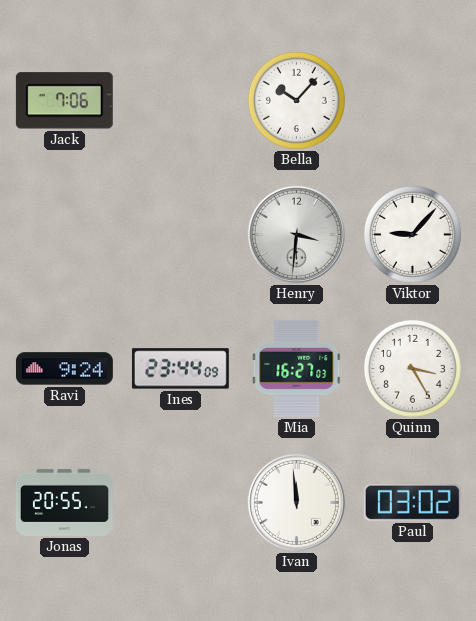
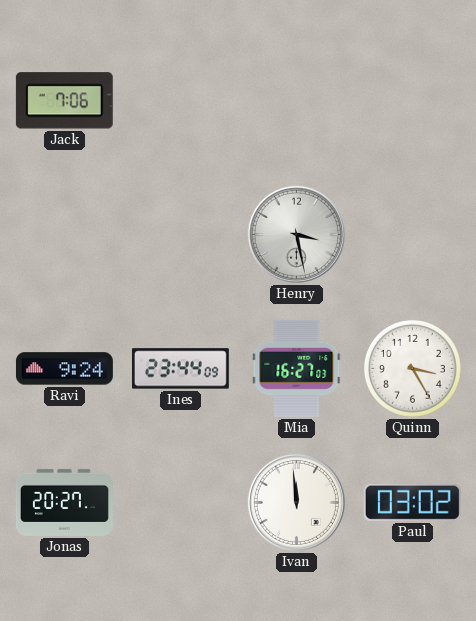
Bella: 10:07 -> none (296, 100)
Henry: 3:31 -> 3:28 (296, 234)
Viktor: 9:07 -> none (412, 234)
Jonas: 20:55 -> 20:27 (64, 502)
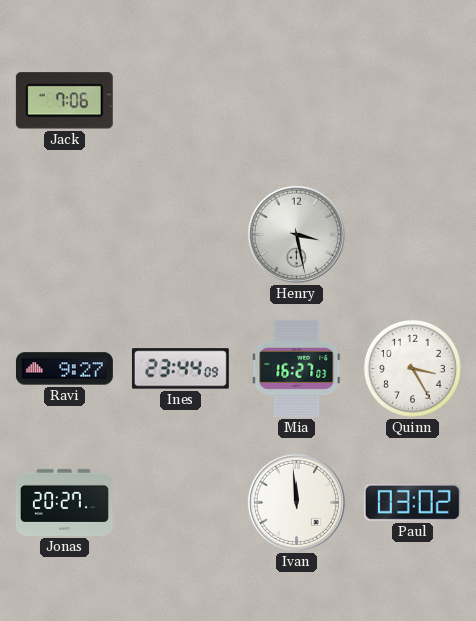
Ravi: 9:24 -> 9:27 (64, 369)
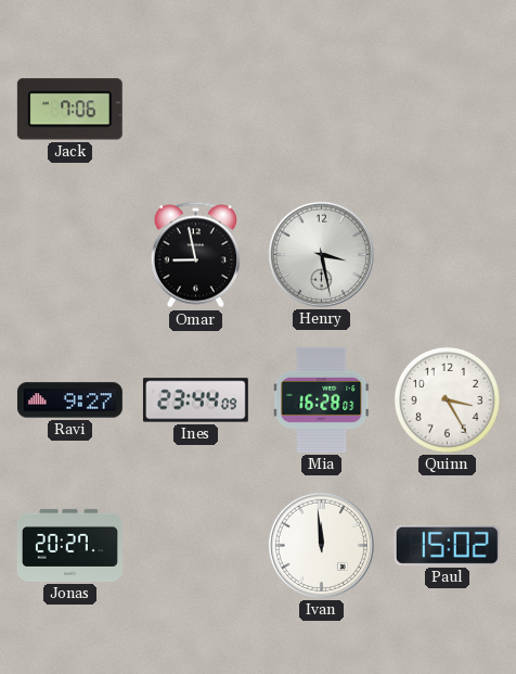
Omar: none -> 8:58 (195, 255)
Mia: 16:27 -> 16:28 (322, 399)
Paul: 03:02 -> 15:02 (447, 545)
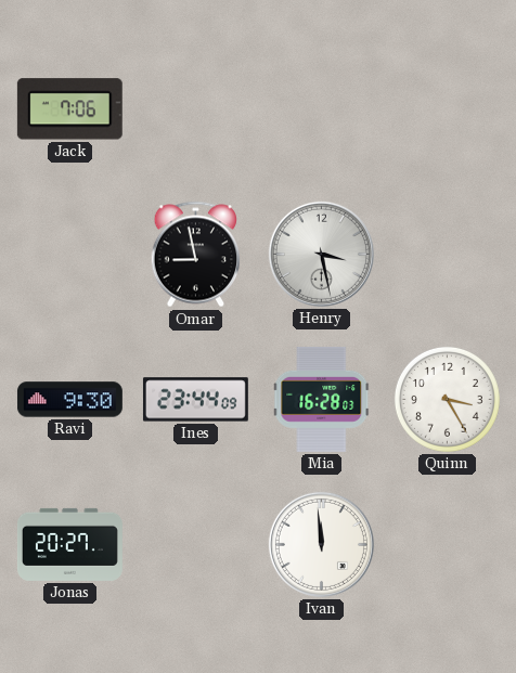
Ravi: 9:27 -> 9:30 (69, 400)
Paul: 15:02 -> none (447, 545)
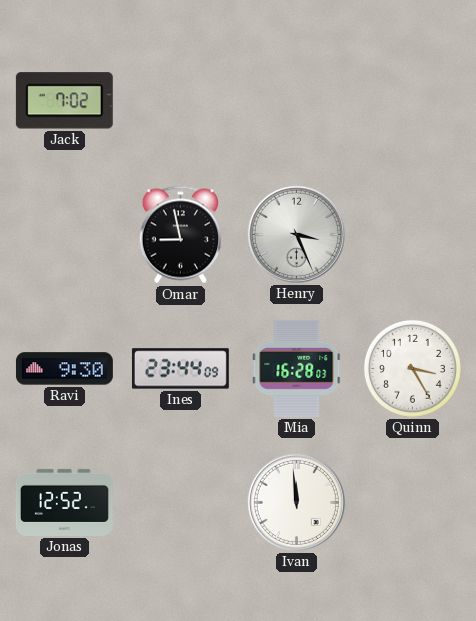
Jack: 7:06 -> 7:02 (64, 101)
Henry: 3:28 -> 3:26 (296, 234)
Jonas: 20:27 -> 12:52 (64, 502)
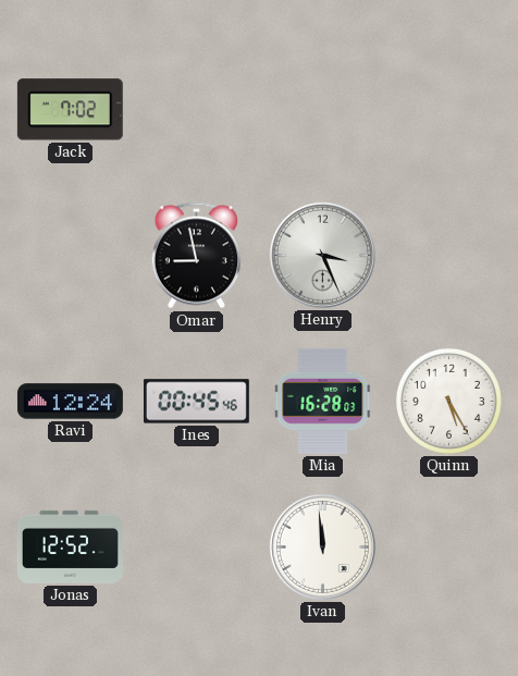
Ravi: 9:30 -> 12:24 (70, 402)
Ines: 23:44 -> 00:45 (196, 402)
Quinn: 3:25 -> 5:25 (448, 401)
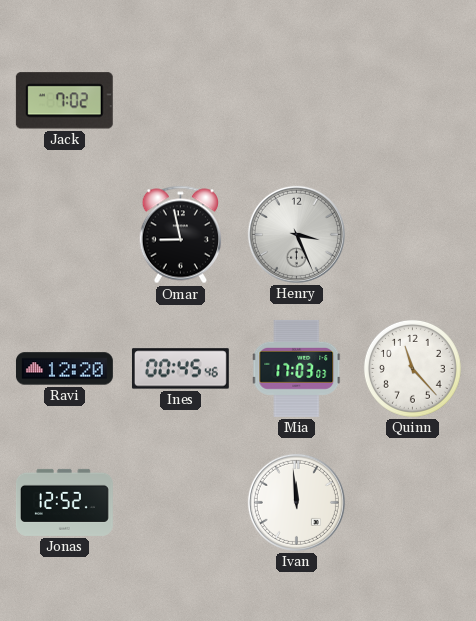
Ravi: 12:24 -> 12:20 (64, 369)
Mia: 16:28 -> 17:03 (297, 368)
Quinn: 5:25 -> 11:23 (412, 368)
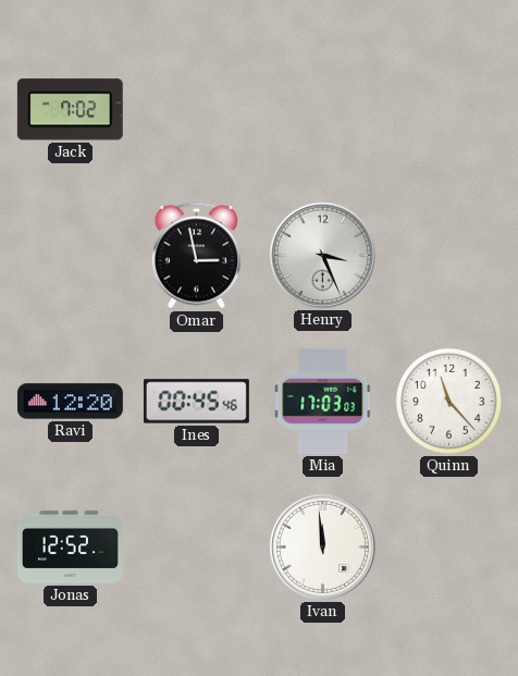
Omar: 8:58 -> 2:58 (196, 256)
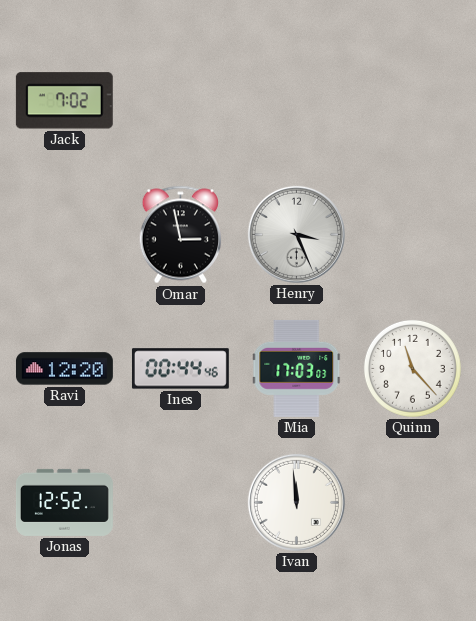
Ines: 00:45 -> 00:44 (180, 369)
